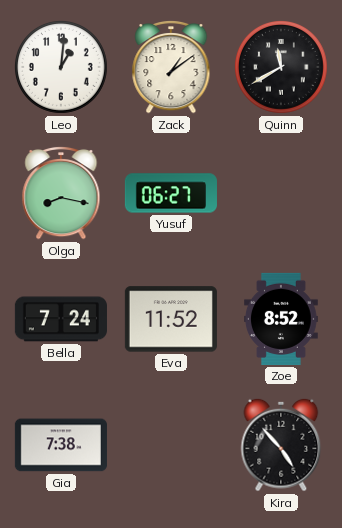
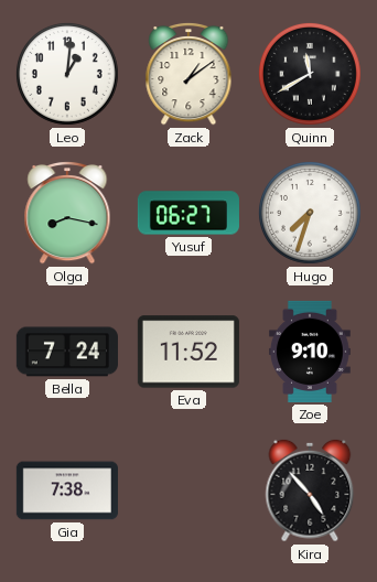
Hugo: none -> 7:33 (310, 213)
Zoe: 8:52 -> 9:10 (311, 352)
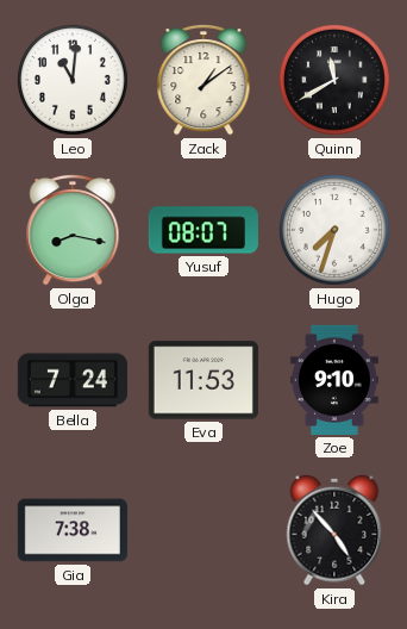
Leo: 1:01 -> 11:01 (73, 80)
Yusuf: 06:27 -> 08:07 (203, 230)
Eva: 11:52 -> 11:53 (203, 380)
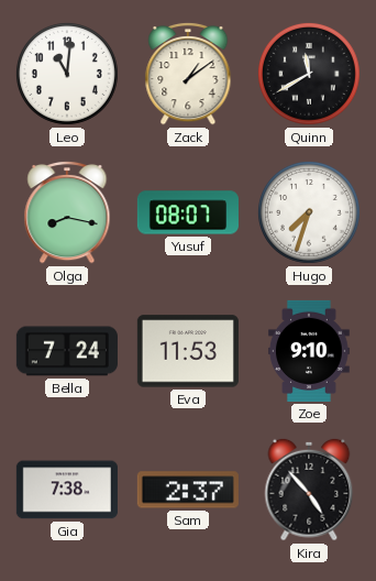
Sam: none -> 2:37 (188, 490)
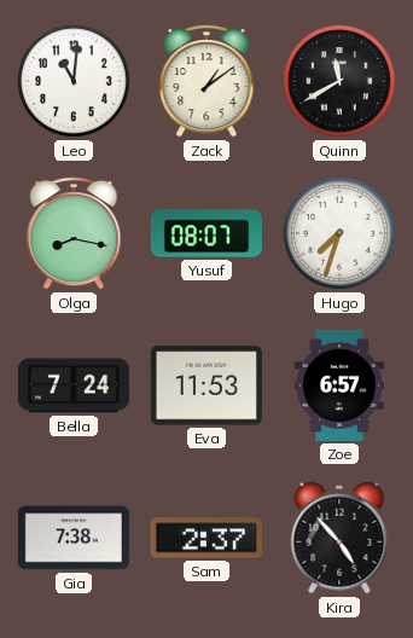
Zoe: 9:10 -> 6:57 (341, 385)
